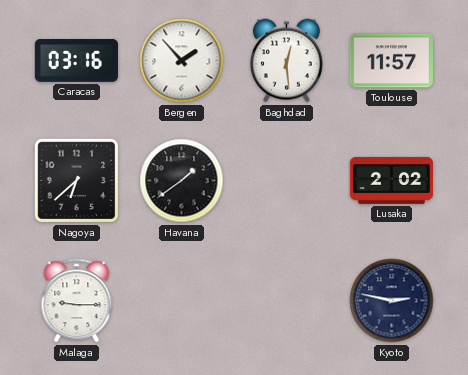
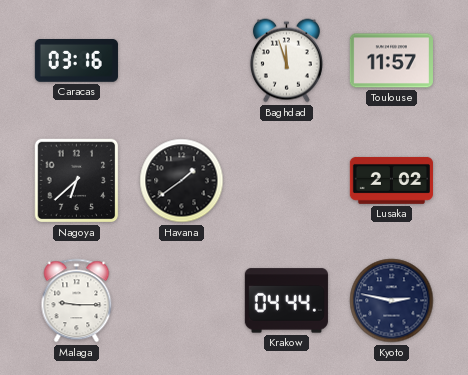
Bergen: 1:53 -> none (182, 61)
Baghdad: 12:29 -> 11:57 (286, 61)
Krakow: none -> 04:44 (286, 301)
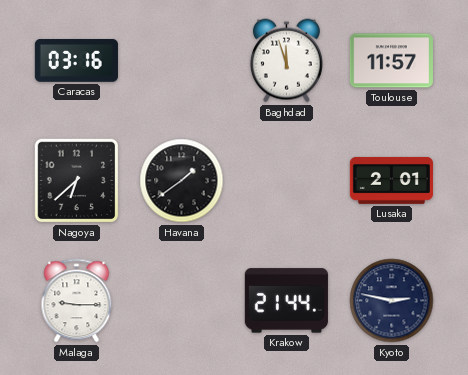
Lusaka: 2:02 -> 2:01 (391, 181)
Krakow: 04:44 -> 21:44 (286, 301)
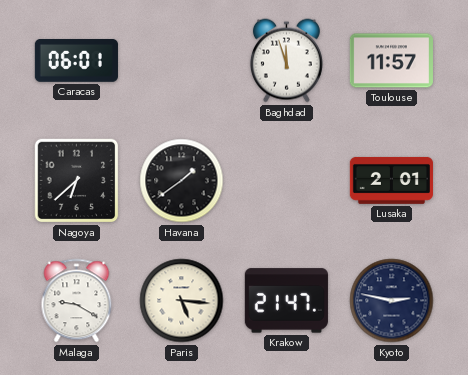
Caracas: 03:16 -> 06:01 (76, 61)
Malaga: 9:15 -> 9:20 (77, 301)
Paris: none -> 5:16 (182, 301)
Krakow: 21:44 -> 21:47 (286, 301)
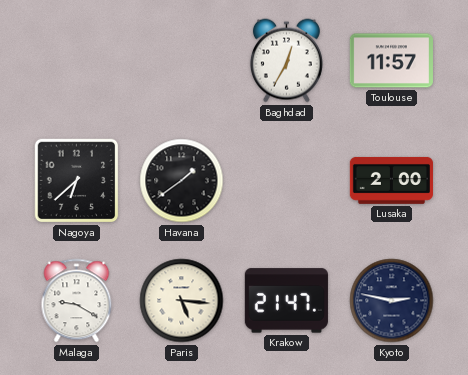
Caracas: 06:01 -> none (76, 61)
Baghdad: 11:57 -> 12:35 (286, 61)
Lusaka: 2:01 -> 2:00 (391, 181)
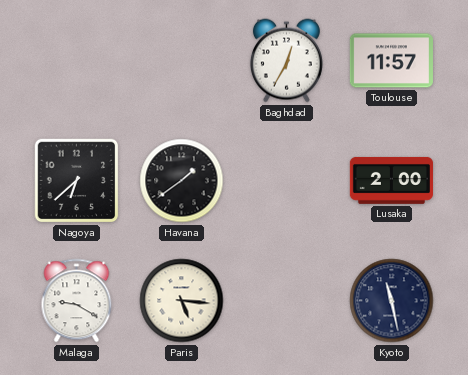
Krakow: 21:47 -> none (286, 301)
Kyoto: 2:47 -> 11:28 (392, 301)
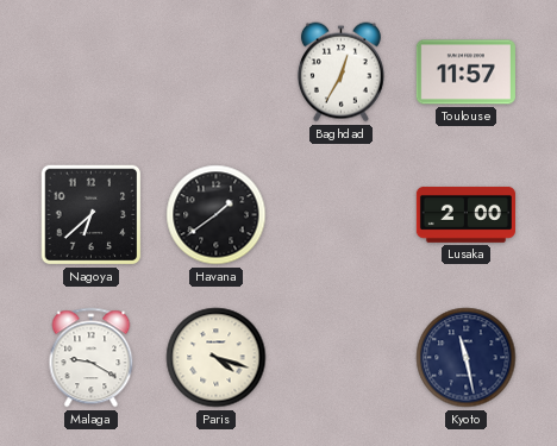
Paris: 5:16 -> 4:18 (217, 358)
